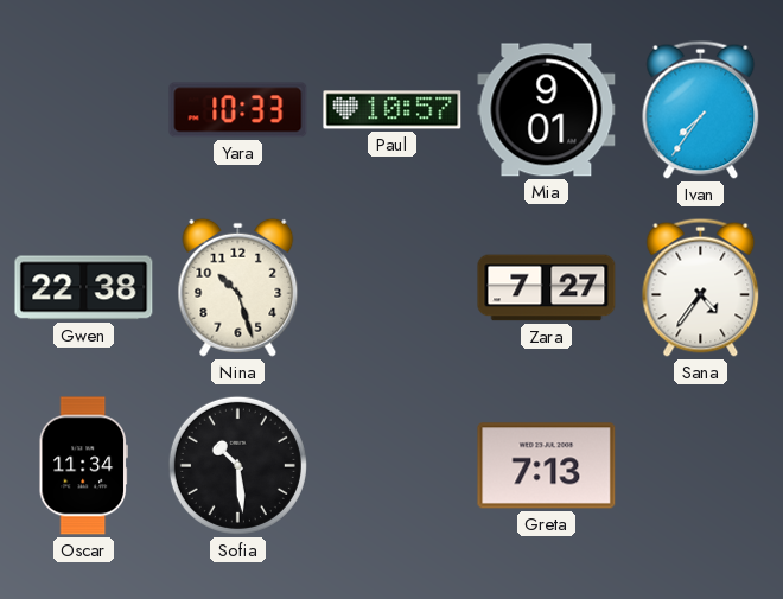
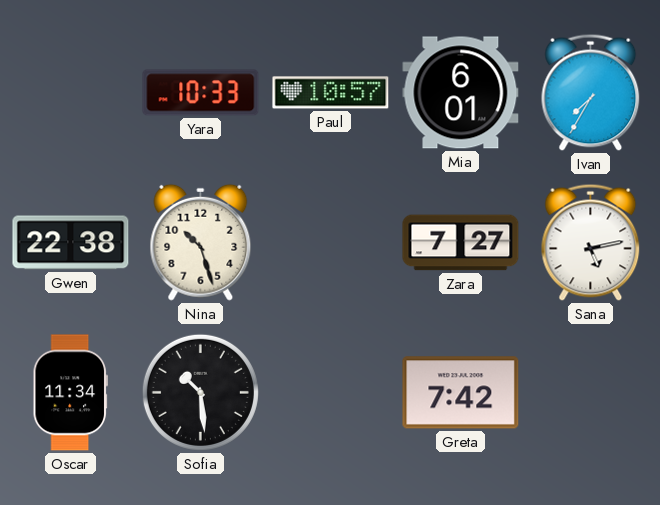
Mia: 9:01 -> 6:01 (461, 93)
Ivan: 7:36 -> 7:35 (591, 92)
Sana: 4:36 -> 5:13 (591, 242)
Greta: 7:13 -> 7:42 (461, 393)
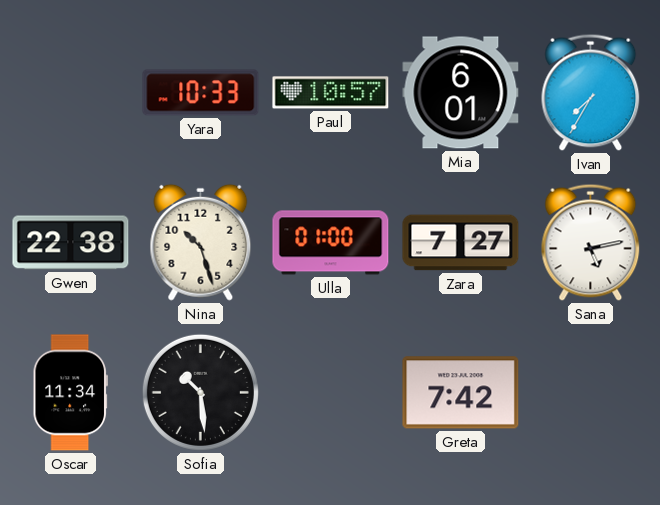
Ulla: none -> 01:00 (331, 243)
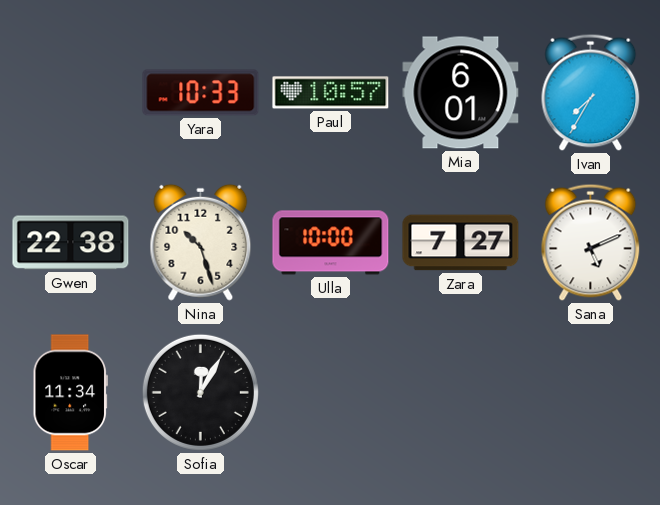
Ulla: 01:00 -> 10:00 (331, 243)
Sana: 5:13 -> 5:11 (591, 242)
Sofia: 10:29 -> 12:05 (200, 392)
Greta: 7:42 -> none (461, 393)
